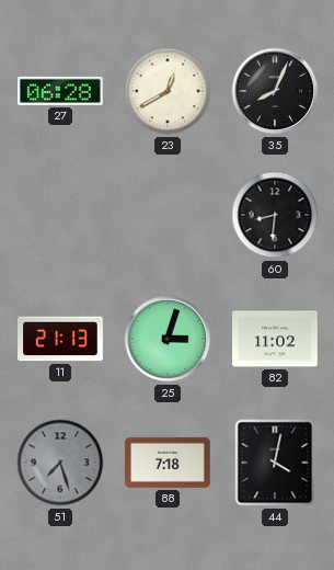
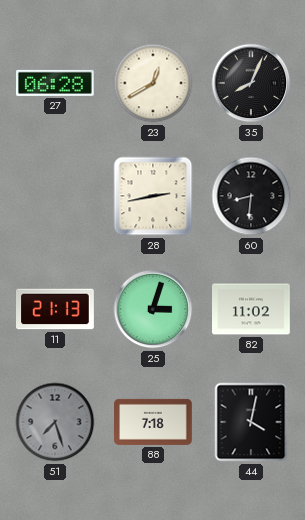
28: none -> 2:43 (153, 196)
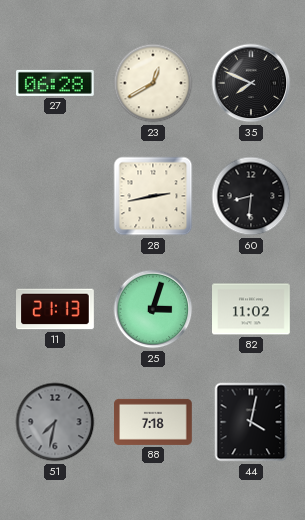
35: 8:04 -> 7:49 (251, 83)
51: 7:27 -> 7:32 (55, 422)
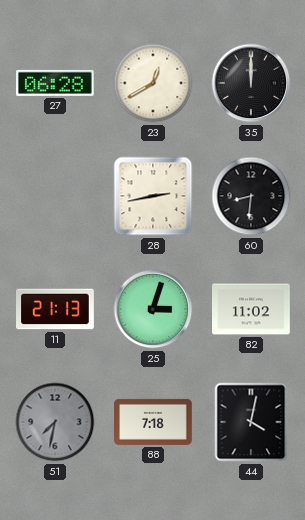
35: 7:49 -> 12:00 (251, 83)
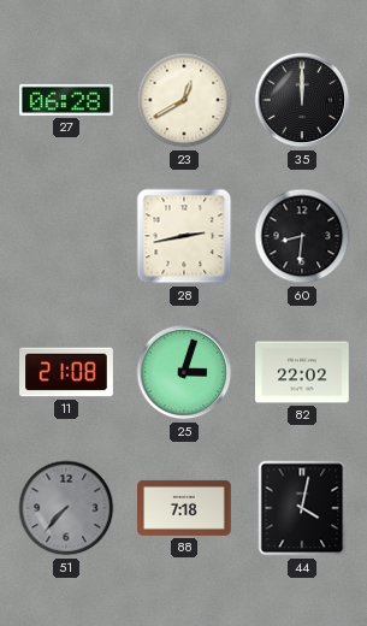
11: 21:13 -> 21:08 (67, 372)
82: 11:02 -> 22:02 (303, 372)
51: 7:32 -> 7:37 (66, 508)
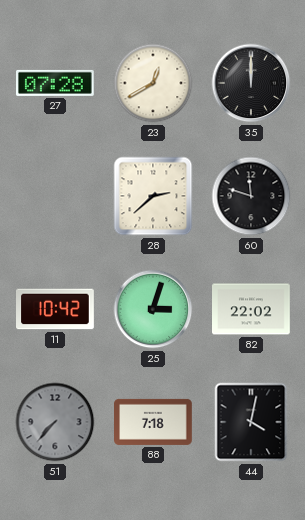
27: 06:28 -> 07:28 (56, 83)
28: 2:43 -> 2:38 (153, 196)
60: 8:31 -> 11:48 (251, 196)
11: 21:08 -> 10:42 (56, 309)
